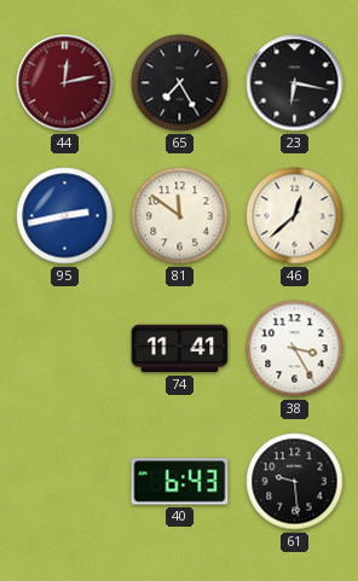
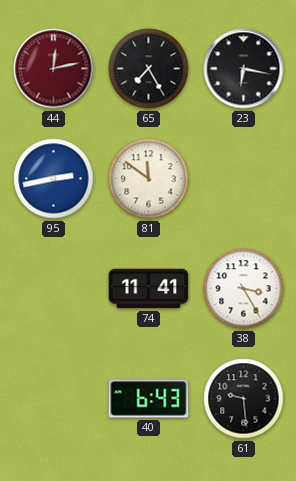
46: 12:38 -> none (295, 216)
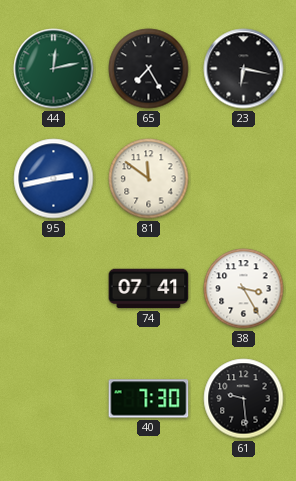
44 dial: burgundy -> green (54, 69)
74: 11:41 -> 07:41 (149, 289)
40: 6:43 -> 7:30 (149, 399)
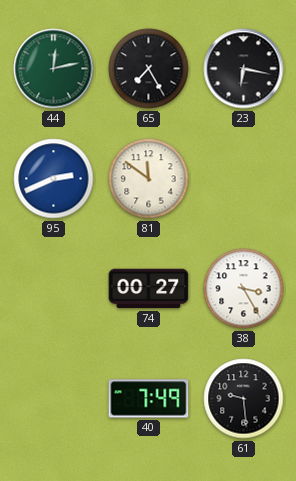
95: 2:43 -> 2:41 (54, 179)
74: 07:41 -> 00:27 (149, 289)
40: 7:30 -> 7:49 (149, 399)
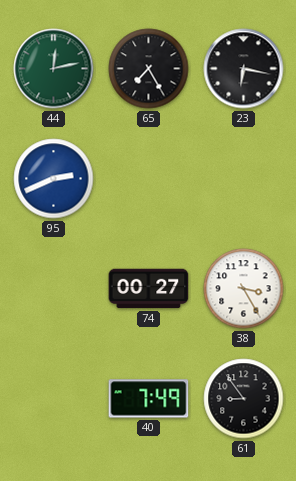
81: 11:51 -> none (149, 179)
61: 9:29 -> 8:54 (244, 399)
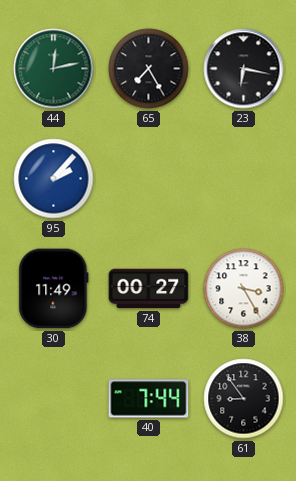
95: 2:41 -> 2:07 (54, 179)
30: none -> 11:49 (54, 289)
40: 7:49 -> 7:44 (149, 399)
